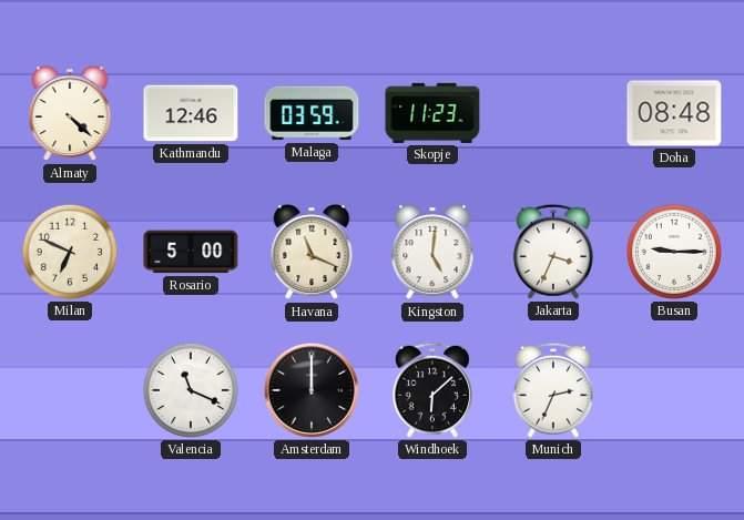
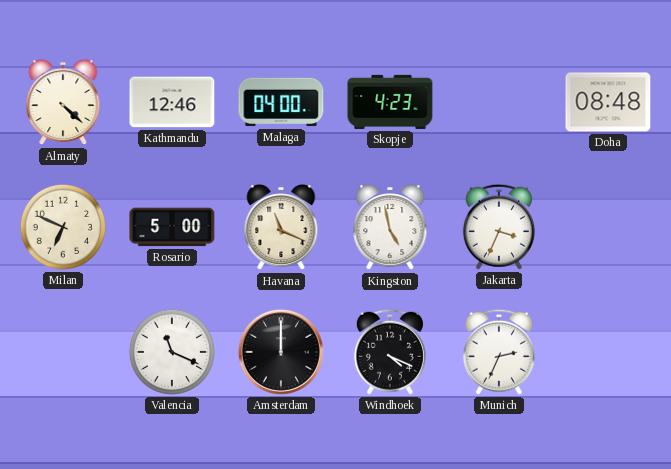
Malaga: 03:59 -> 04:00 (281, 102)
Skopje: 11:23 -> 4:23 (390, 102)
Kingston: 5:01 -> 4:58 (390, 228)
Busan: 9:15 -> none (674, 252)
Windhoek: 6:08 -> 4:19 (390, 352)
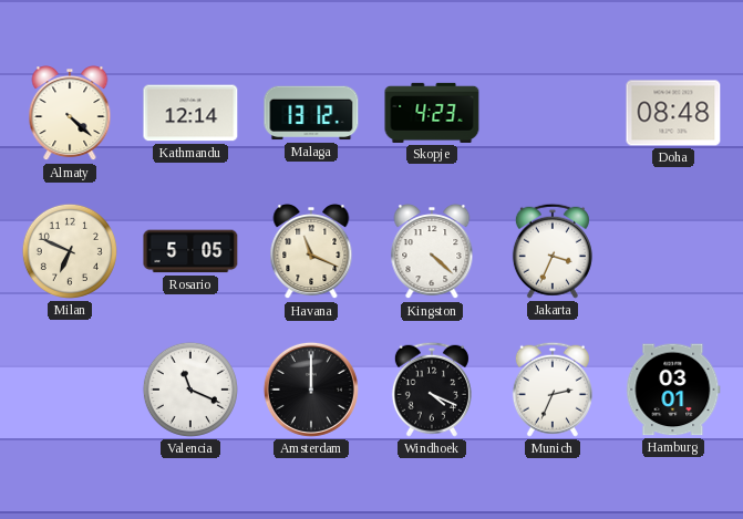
Kathmandu: 12:46 -> 12:14 (190, 113)
Malaga: 04:00 -> 13:12 (311, 113)
Rosario: 5:00 -> 5:05 (190, 251)
Kingston: 4:58 -> 4:22 (432, 252)
Hamburg: none -> 03:01 (673, 390)
